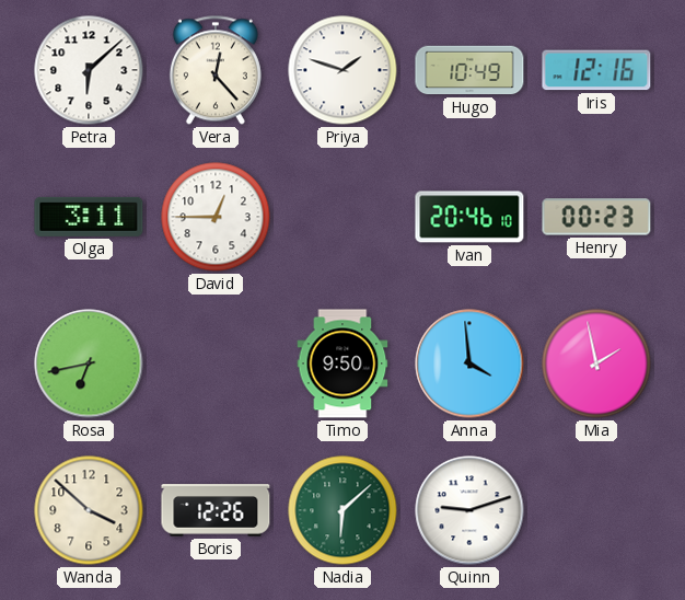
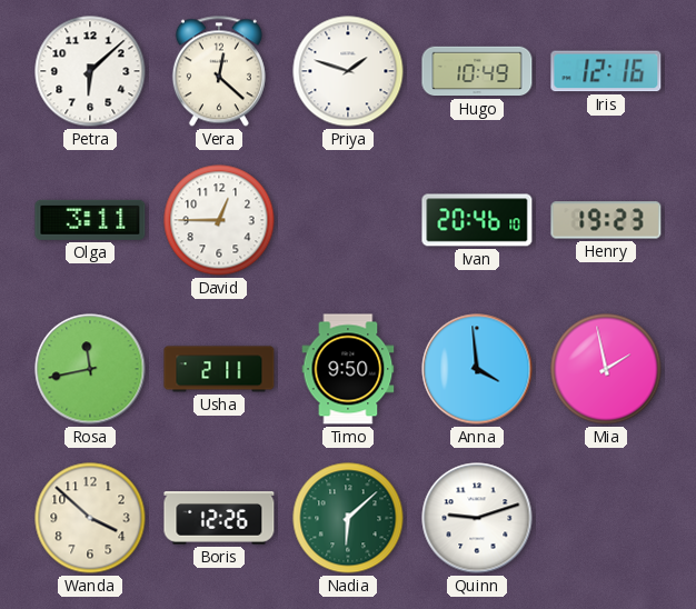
Vera: 12:23 -> 12:22 (219, 71)
Henry: 00:23 -> 19:23 (606, 220)
Rosa: 6:43 -> 11:43 (90, 369)
Usha: none -> 2:11 (219, 369)
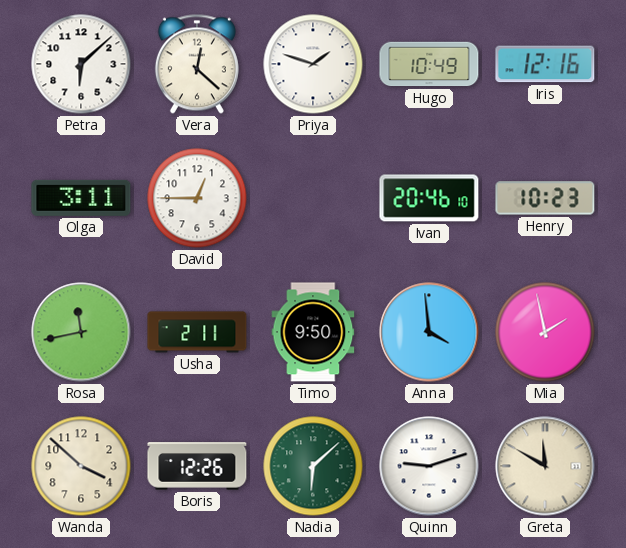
Henry: 19:23 -> 10:23 (545, 198)
Greta: none -> 11:50 (545, 466)
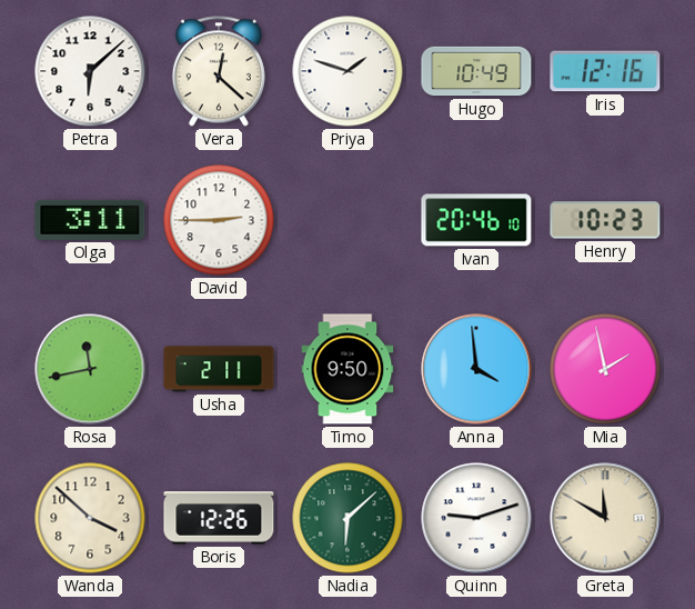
David: 12:45 -> 2:45 (219, 220)
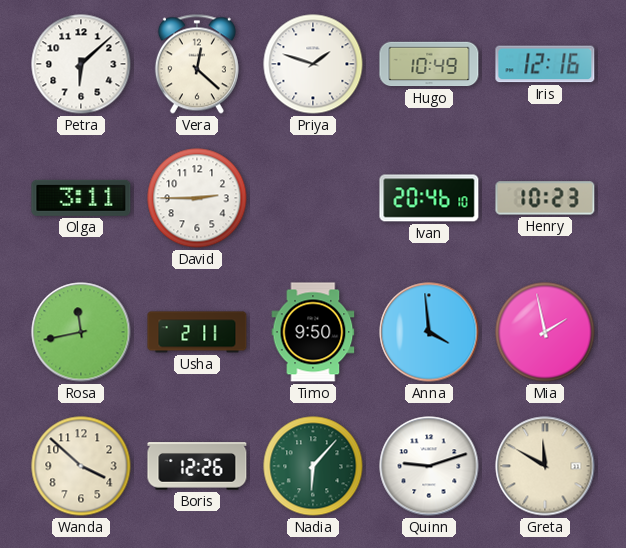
Nadia: 6:08 -> 6:07 (313, 466)
